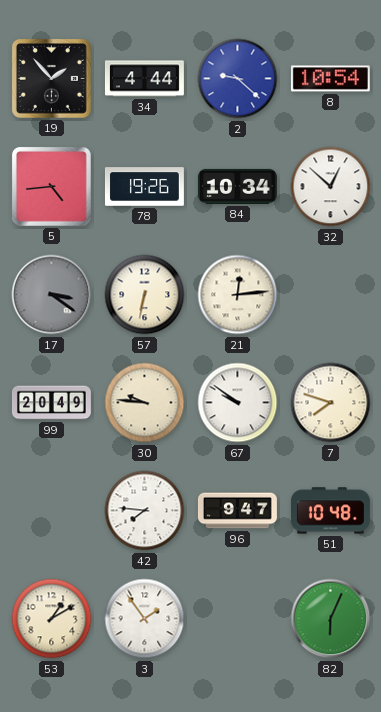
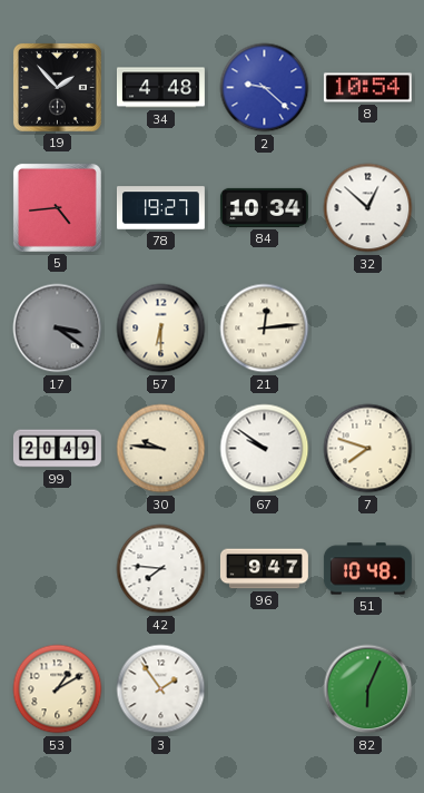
34: 4:44 -> 4:48 (160, 88)
78: 19:26 -> 19:27 (160, 208)
57: 6:32 -> 6:30 (161, 329)
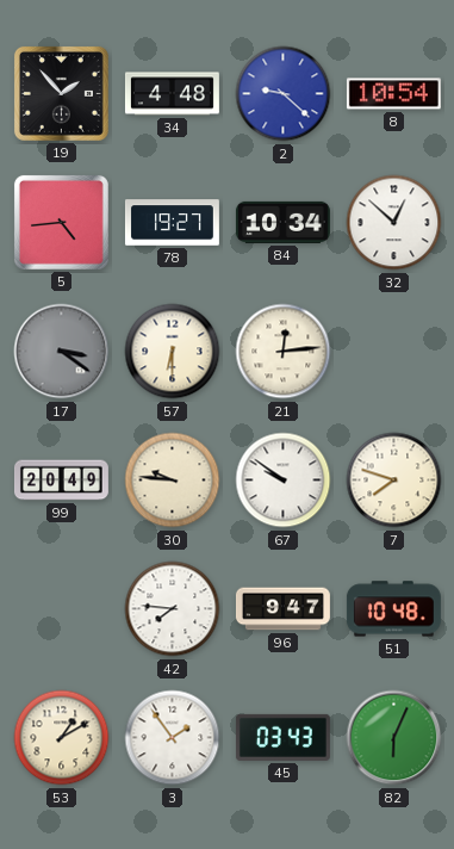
45: none -> 03:43 (282, 737)
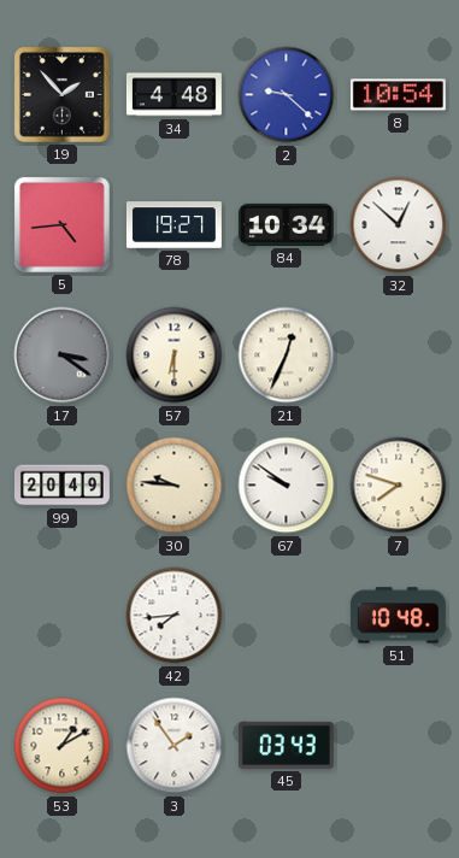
21: 12:14 -> 12:34 (287, 355)
42: 7:46 -> 7:44 (175, 616)
96: 9:47 -> none (282, 609)
82: 6:04 -> none (394, 738)
